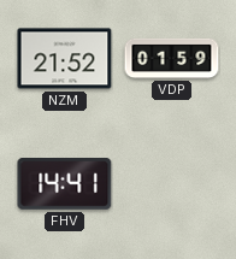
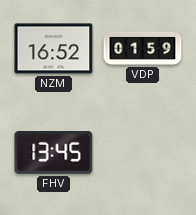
NZM: 21:52 -> 16:52 (54, 49)
FHV: 14:41 -> 13:45 (54, 153)
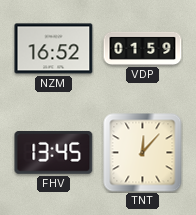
TNT: none -> 12:07 (143, 153)
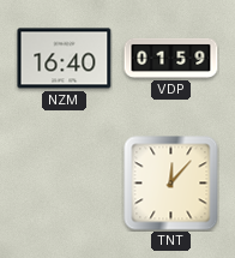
NZM: 16:52 -> 16:40 (65, 59)
FHV: 13:45 -> none (54, 153)
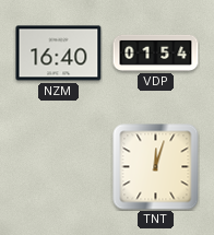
VDP: 01:59 -> 01:54 (156, 52)
TNT: 12:07 -> 12:03 (156, 167)
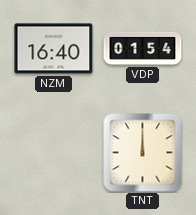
TNT: 12:03 -> 12:00 (143, 153)
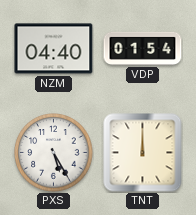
NZM: 16:40 -> 04:40 (54, 49)
PXS: none -> 5:25 (54, 153)
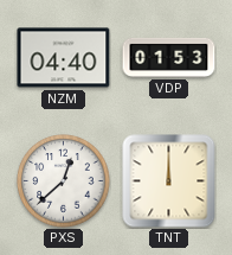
VDP: 01:54 -> 01:53 (169, 57)
PXS: 5:25 -> 12:38 (64, 181)
